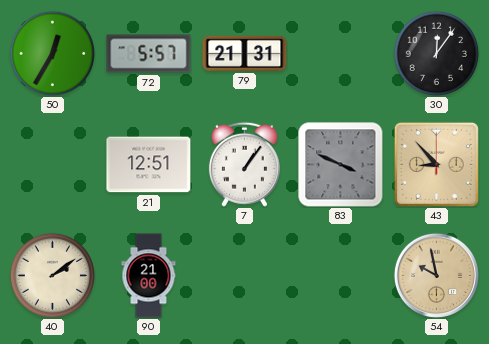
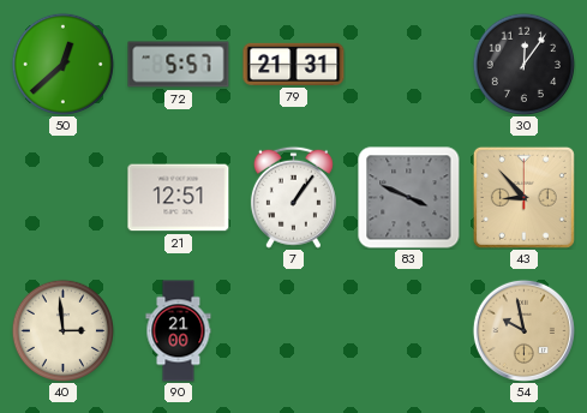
50: 12:35 -> 12:38 (62, 64)
40: 2:09 -> 2:59 (62, 330)
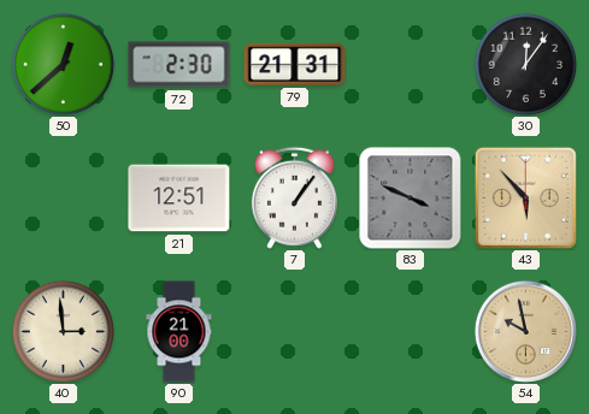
72: 5:57 -> 2:30 (179, 65)
43: 8:53 -> 5:53 (525, 197)
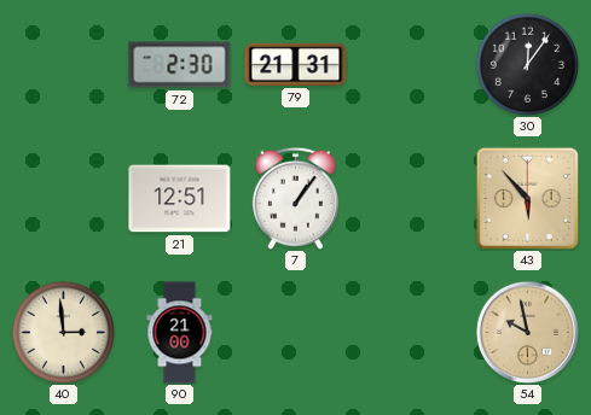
50: 12:38 -> none (63, 64)
83: 3:49 -> none (411, 199)
